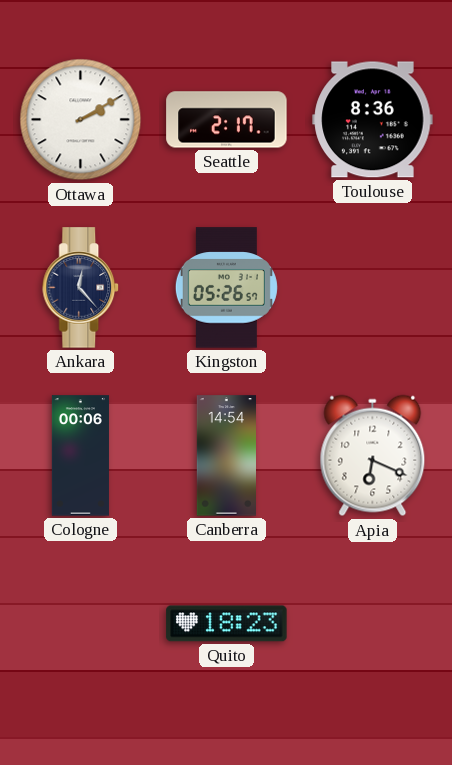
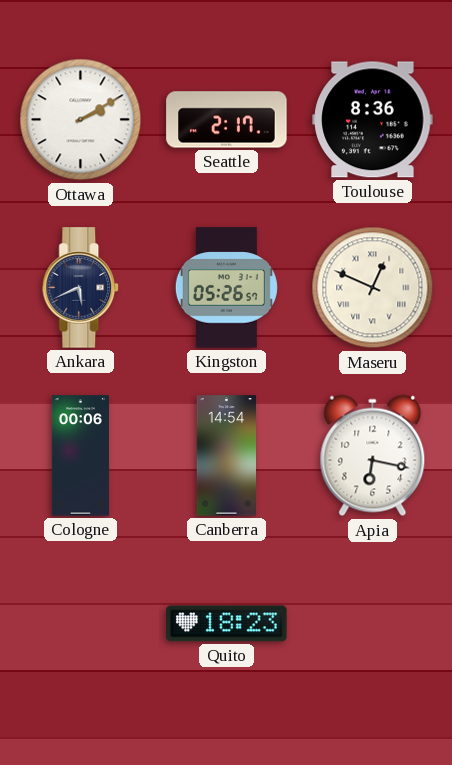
Ankara: 12:23 -> 5:41 (81, 288)
Maseru: none -> 12:49 (373, 288)
Apia: 6:19 -> 6:17 (373, 456)
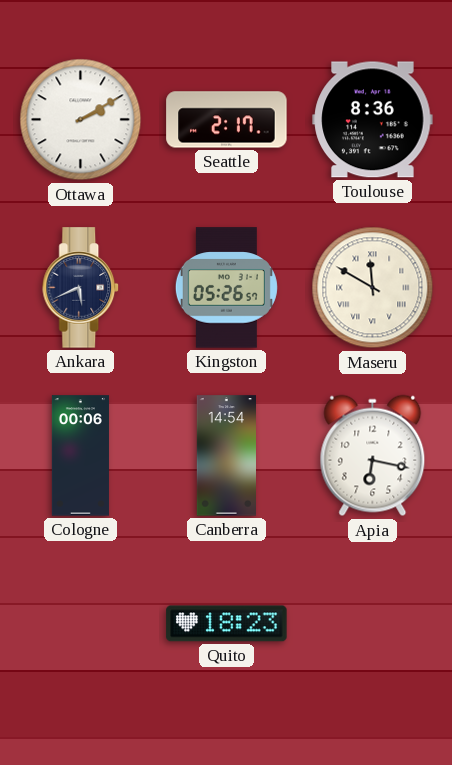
Maseru: 12:49 -> 11:50 (373, 288)
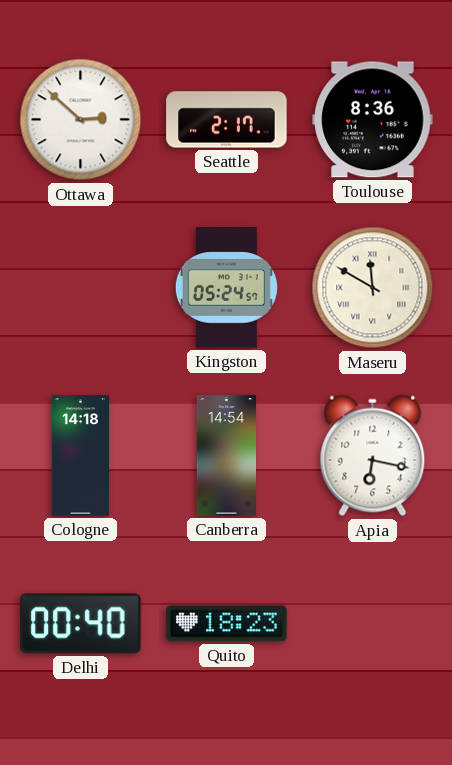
Ottawa: 2:10 -> 2:52 (81, 120)
Ankara: 5:41 -> none (81, 288)
Kingston: 05:26 -> 05:24 (226, 288)
Cologne: 00:06 -> 14:18 (80, 456)
Delhi: none -> 00:40 (81, 624)
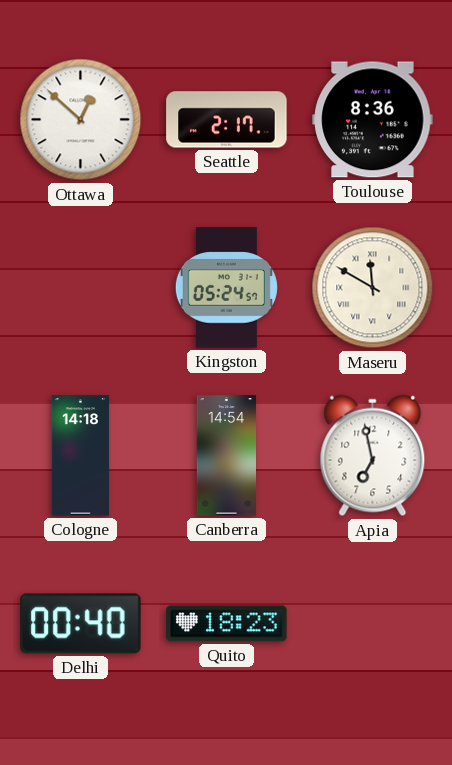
Ottawa: 2:52 -> 12:52 (81, 120)
Apia: 6:17 -> 6:58 (373, 456)
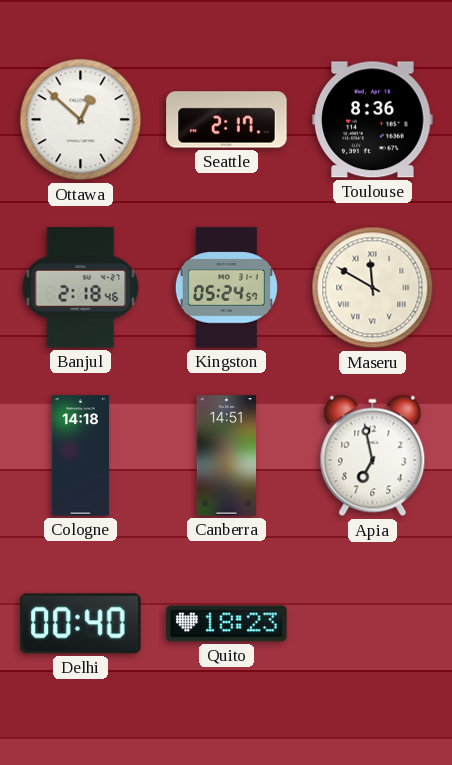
Banjul: none -> 2:18 (81, 288)
Canberra: 14:54 -> 14:51 (226, 456)
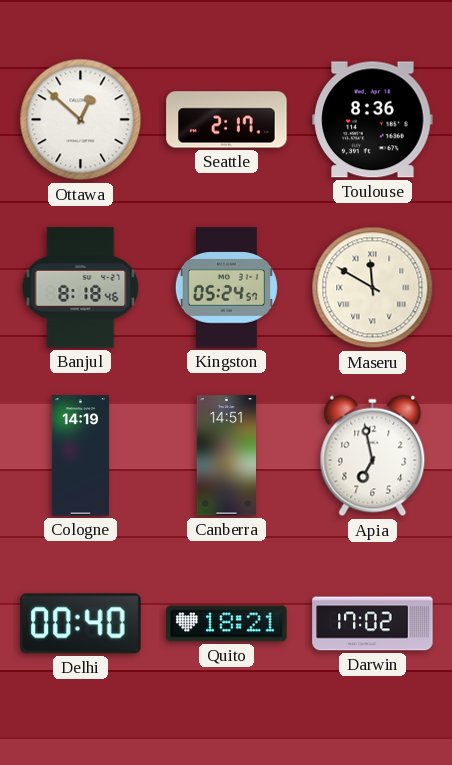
Banjul: 2:18 -> 8:18 (81, 288)
Cologne: 14:18 -> 14:19 (80, 456)
Quito: 18:23 -> 18:21 (227, 624)
Darwin: none -> 17:02 (373, 624)
